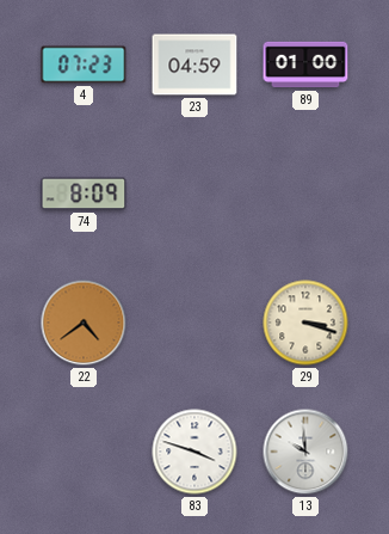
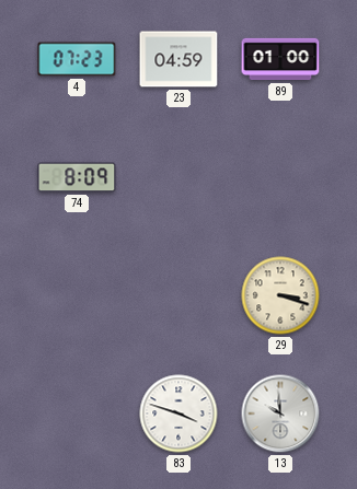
22: 4:39 -> none (84, 323)
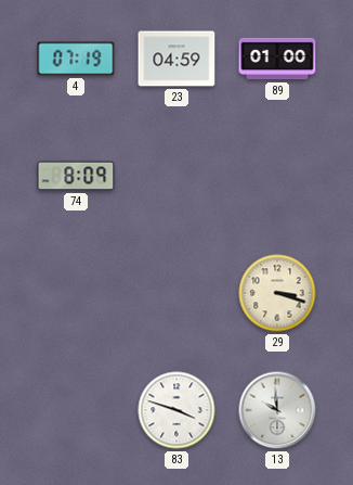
4: 07:23 -> 07:19 (76, 59)
